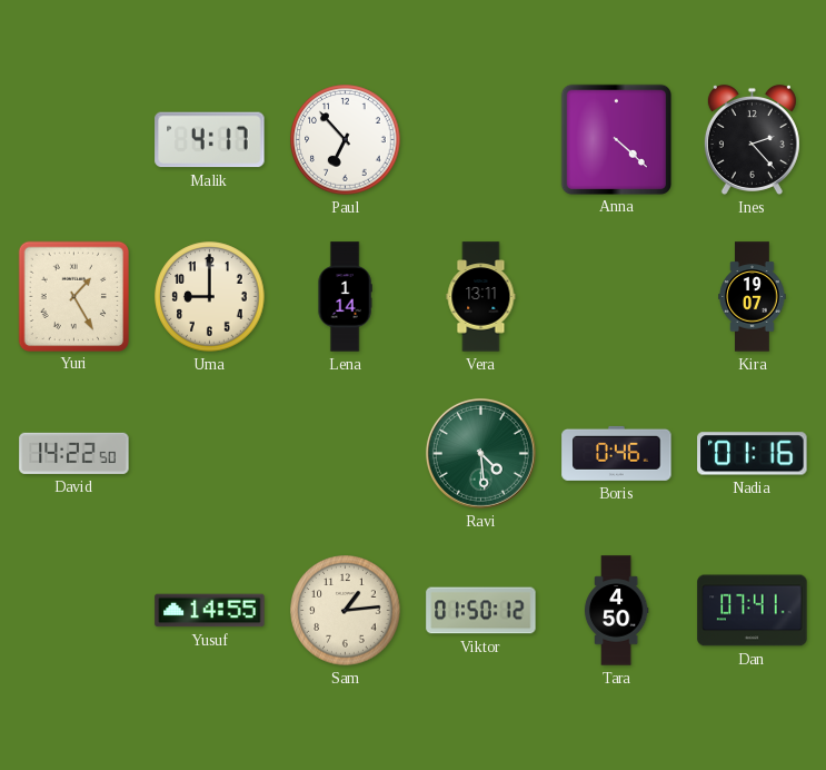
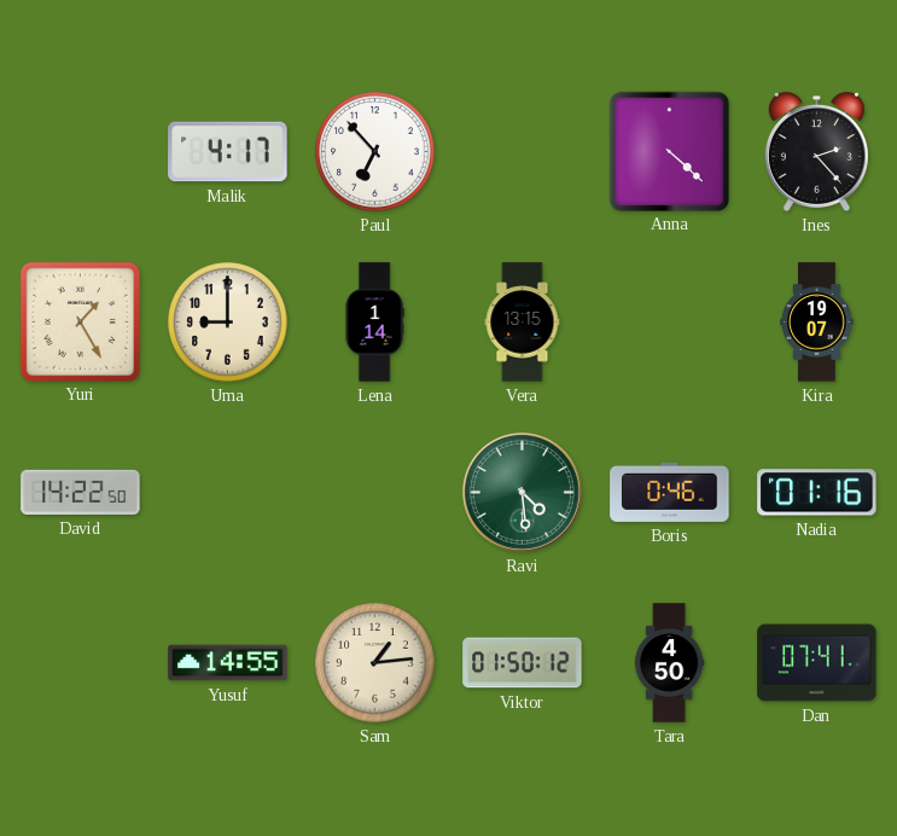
Vera: 13:11 -> 13:15 (523, 323)
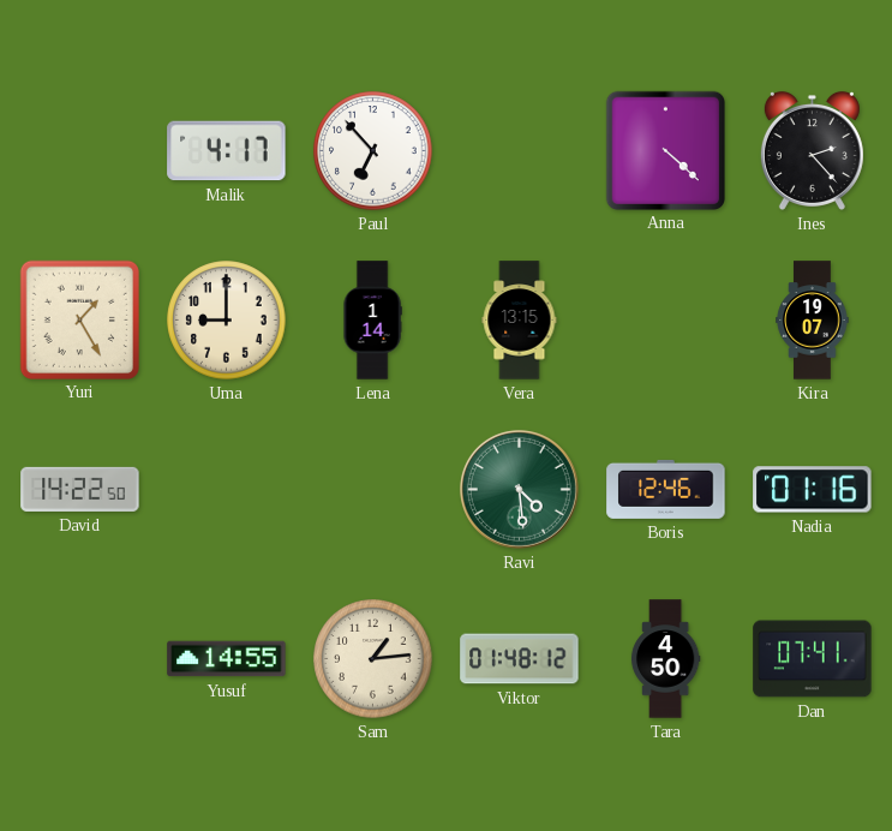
Boris: 0:46 -> 12:46 (666, 489)
Viktor: 01:50 -> 01:48 (520, 659)
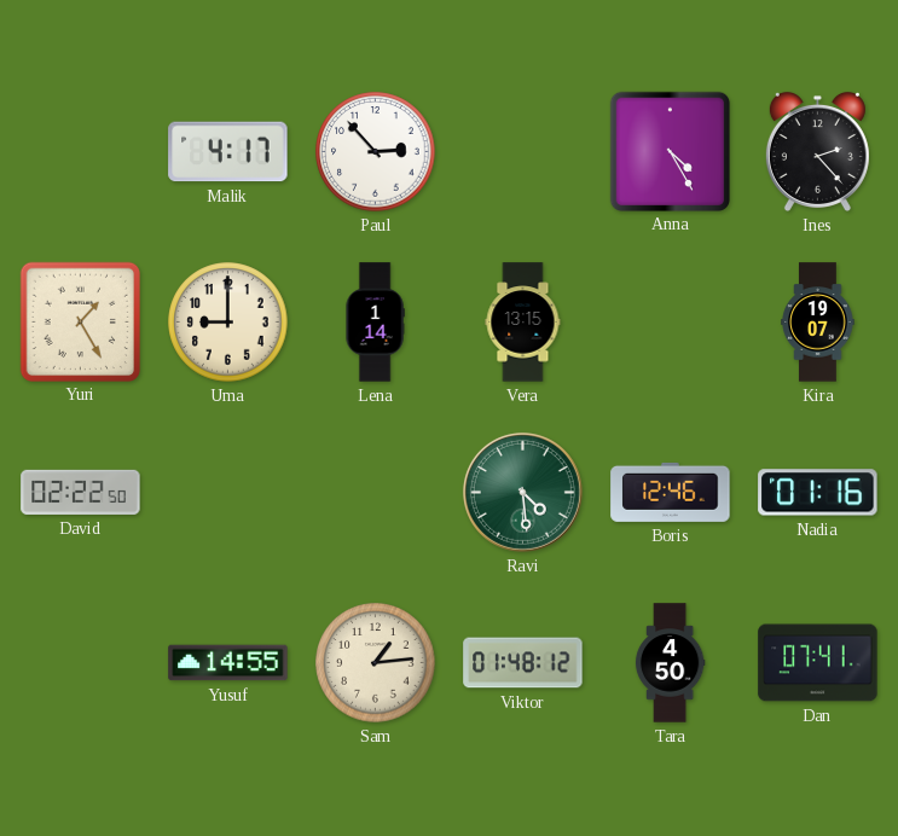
Paul: 6:53 -> 2:53 (376, 152)
Anna: 4:22 -> 4:25 (670, 151)
David: 14:22 -> 02:22 (81, 492)
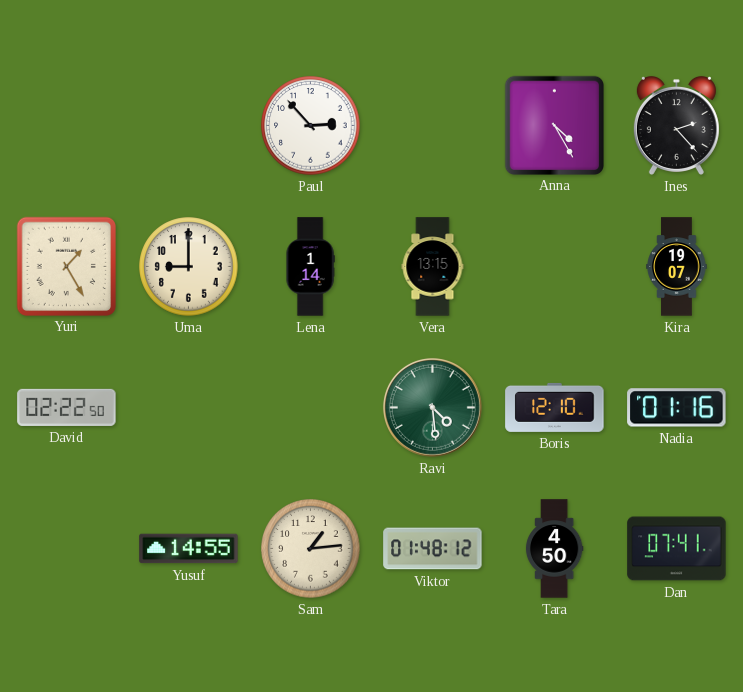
Malik: 4:17 -> none (228, 152)
Boris: 12:46 -> 12:10 (555, 407)
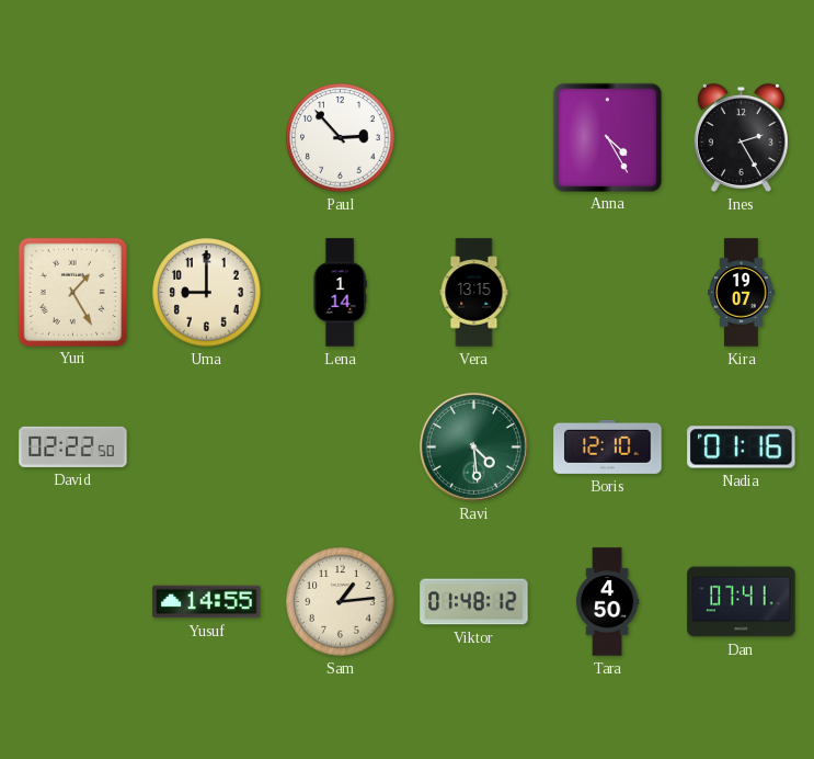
Ines: 2:23 -> 2:25 (741, 137)
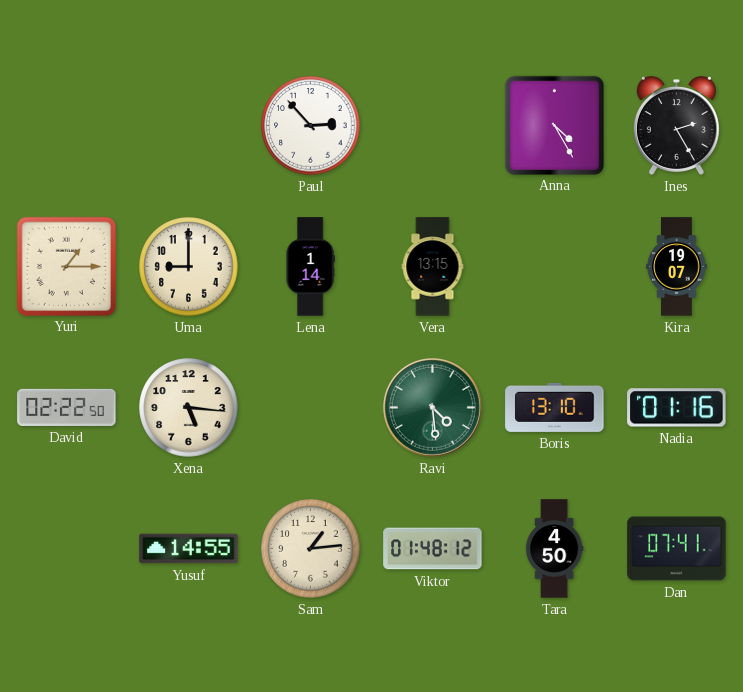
Yuri: 1:25 -> 1:15 (66, 266)
Xena: none -> 5:16 (189, 408)
Boris: 12:10 -> 13:10 (555, 407)
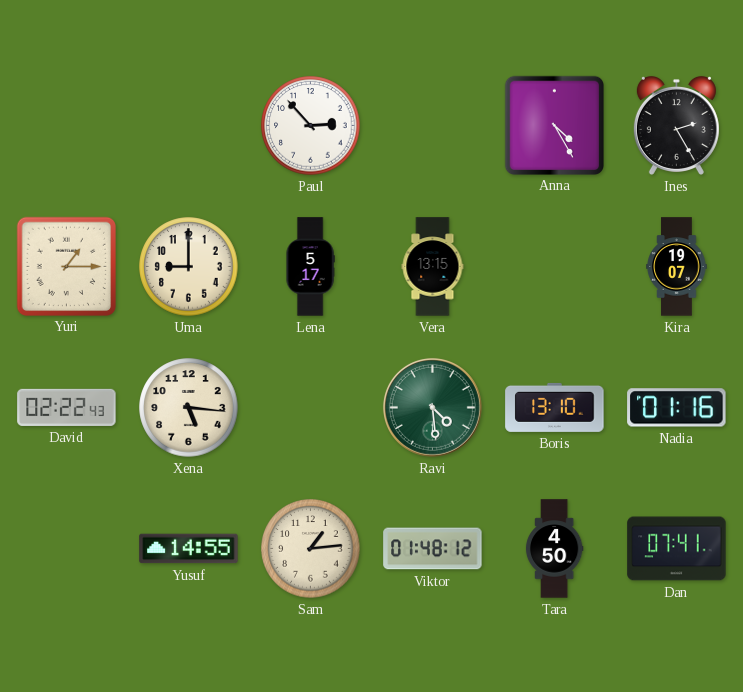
Lena: 1:14 -> 5:17 (310, 267)
David: 02:22:50 -> 02:22:43 (67, 407)
